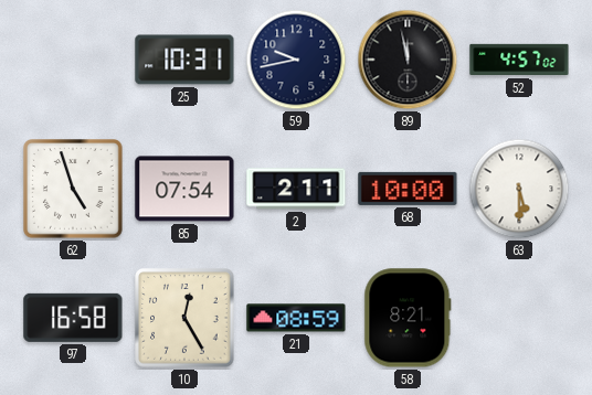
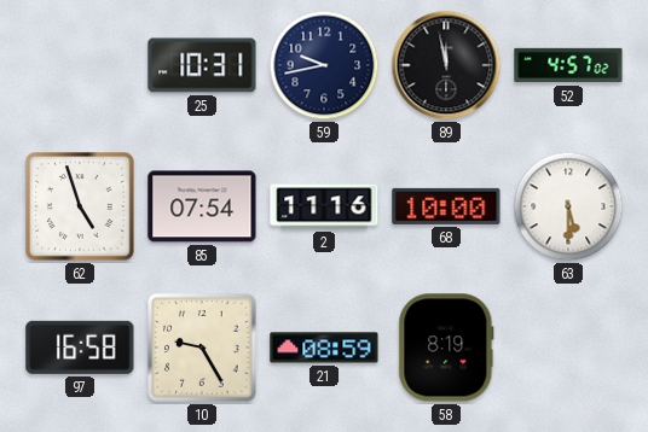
2: 2:11 -> 11:16 (324, 206)
10: 12:25 -> 9:25 (202, 348)
58: 8:21 -> 8:19 (446, 348)
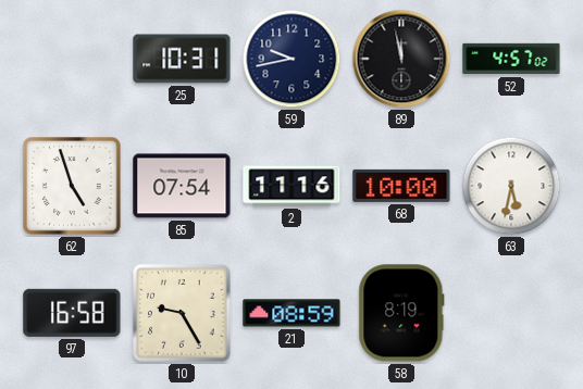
63: 5:30 -> 5:32 (511, 186)
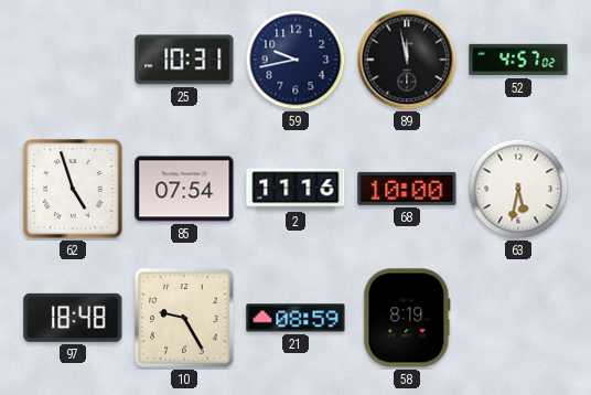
97: 16:58 -> 18:48 (73, 318)
